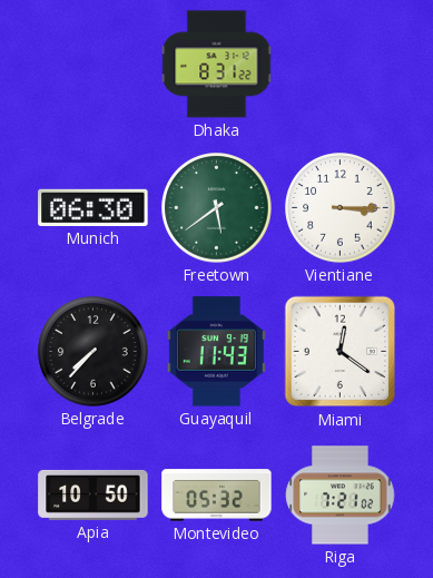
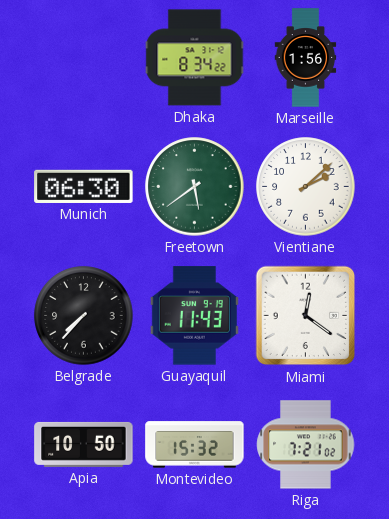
Dhaka: 8:31 -> 8:34 (195, 58)
Marseille: none -> 1:56 (306, 58)
Vientiane: 3:15 -> 2:08 (306, 187)
Montevideo: 05:32 -> 15:32 (195, 445)
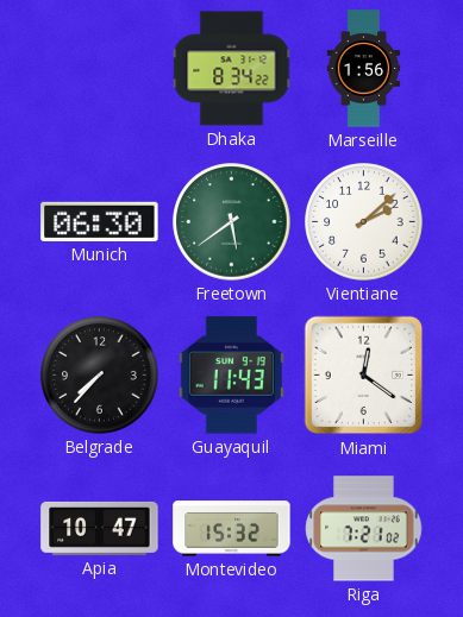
Apia: 10:50 -> 10:47 (100, 528)
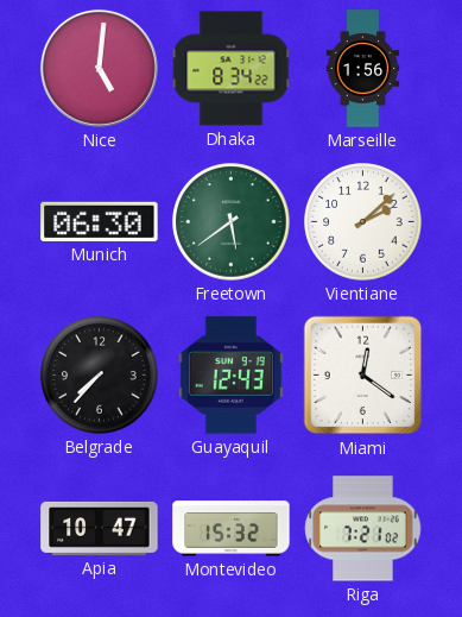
Nice: none -> 5:01 (99, 68)
Guayaquil: 11:43 -> 12:43 (230, 376)
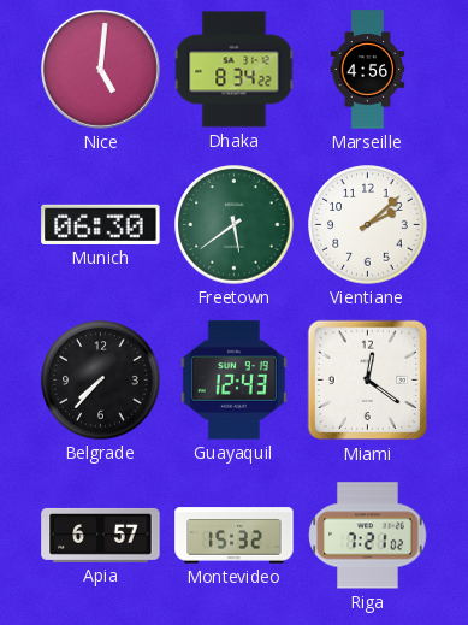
Marseille: 1:56 -> 4:56 (368, 70)
Apia: 10:47 -> 6:57 (101, 535)
